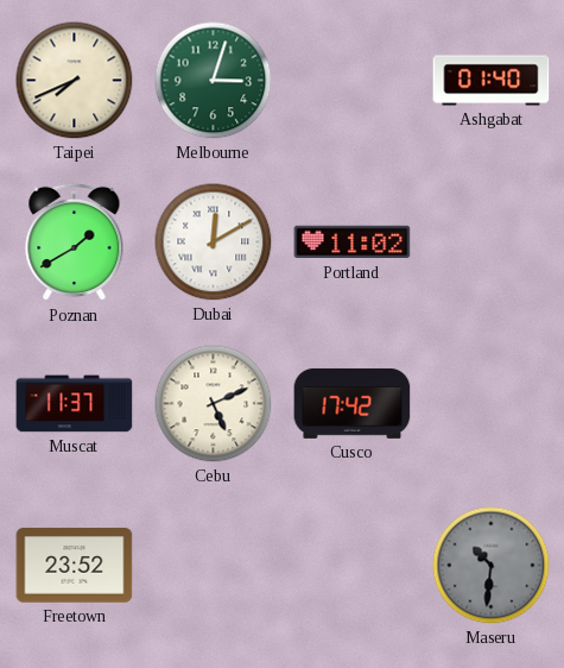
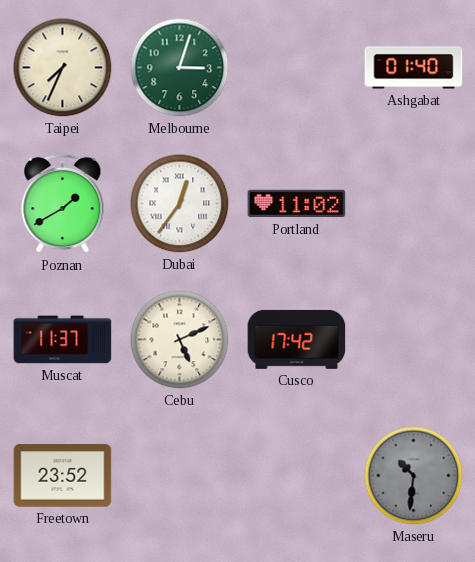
Taipei: 7:41 -> 7:34 (63, 68)
Dubai: 12:10 -> 12:36 (180, 204)
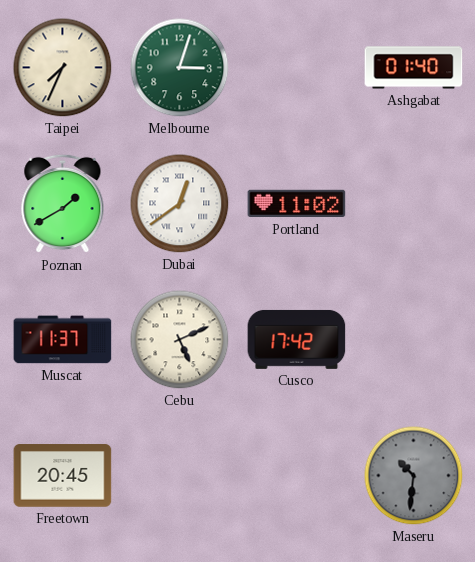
Dubai: 12:36 -> 12:39 (180, 204)
Freetown: 23:52 -> 20:45 (63, 476)
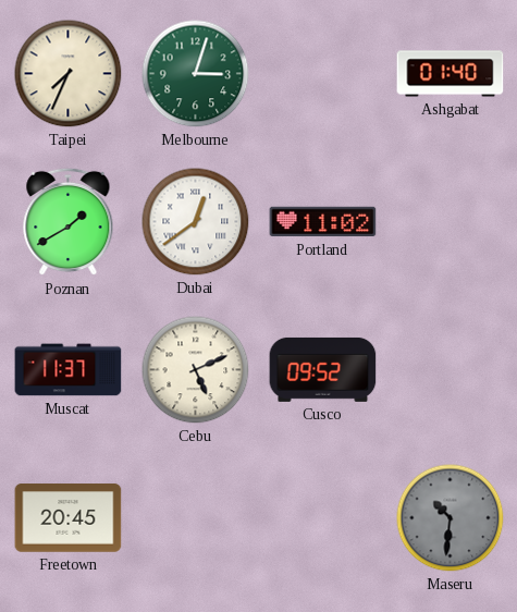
Cusco: 17:42 -> 09:52 (323, 369)
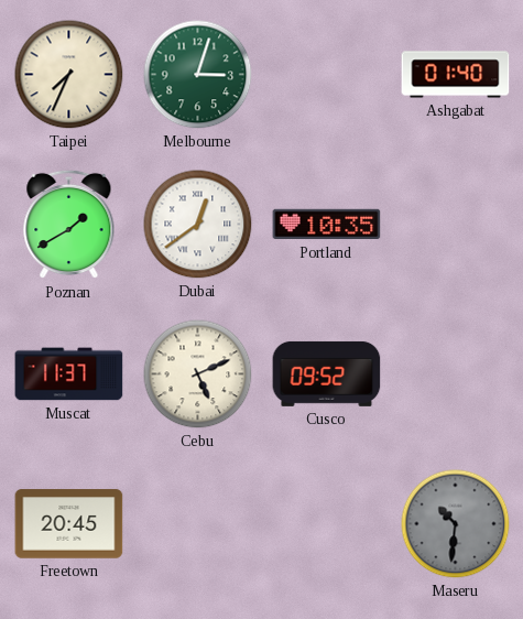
Portland: 11:02 -> 10:35 (327, 225)
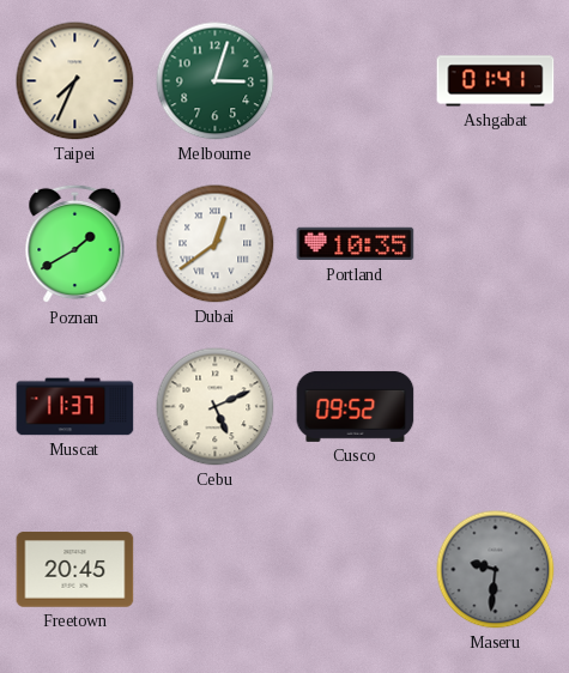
Ashgabat: 01:40 -> 01:41 (496, 81)
Maseru: 10:31 -> 9:31 (496, 570)
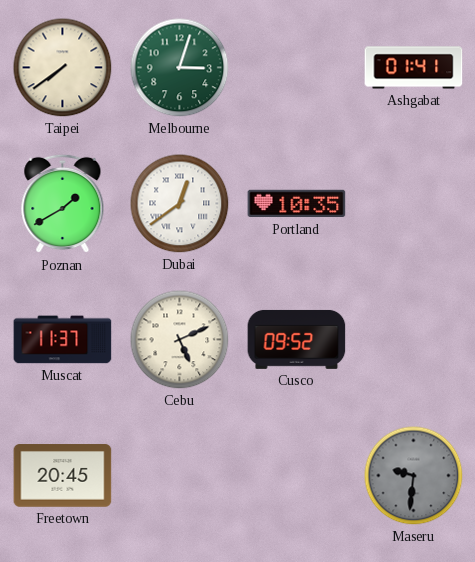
Taipei: 7:34 -> 7:39 (63, 68)
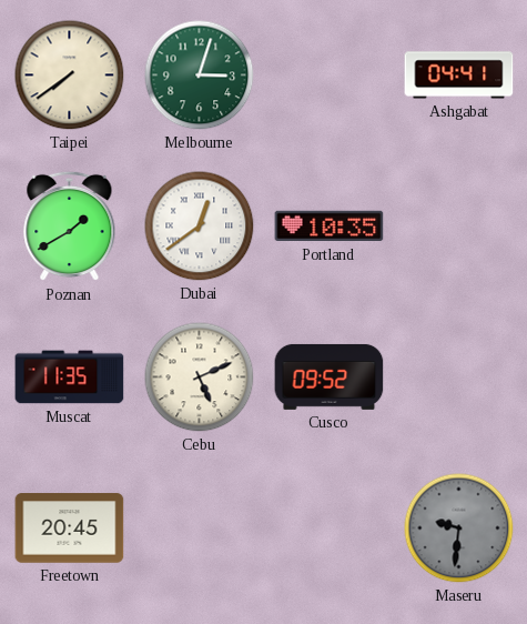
Ashgabat: 01:41 -> 04:41 (459, 76)
Muscat: 11:37 -> 11:35 (70, 378)
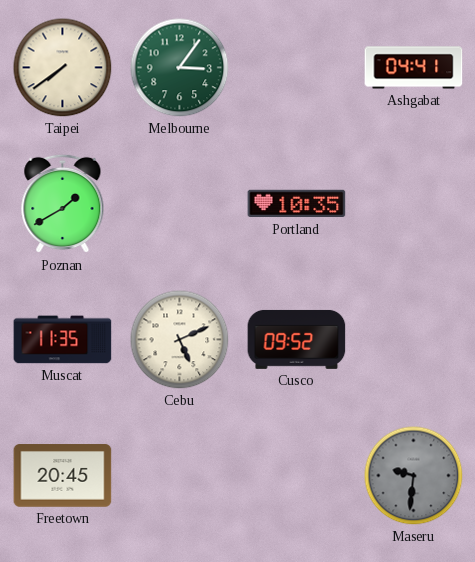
Melbourne: 3:03 -> 3:06 (180, 68)
Dubai: 12:39 -> none (200, 227)
